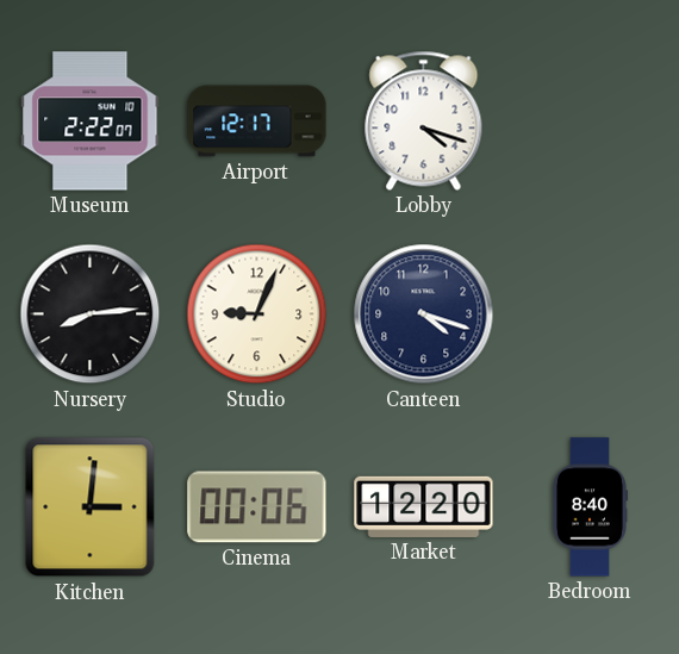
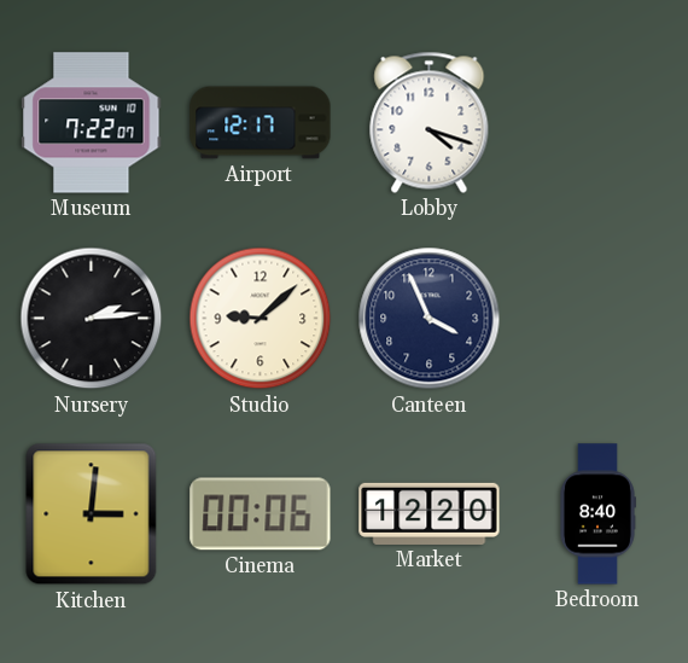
Museum: 2:22 -> 7:22 (92, 123)
Nursery: 8:14 -> 2:14 (92, 319)
Studio: 9:04 -> 9:08 (261, 319)
Canteen: 4:18 -> 3:56 (430, 319)
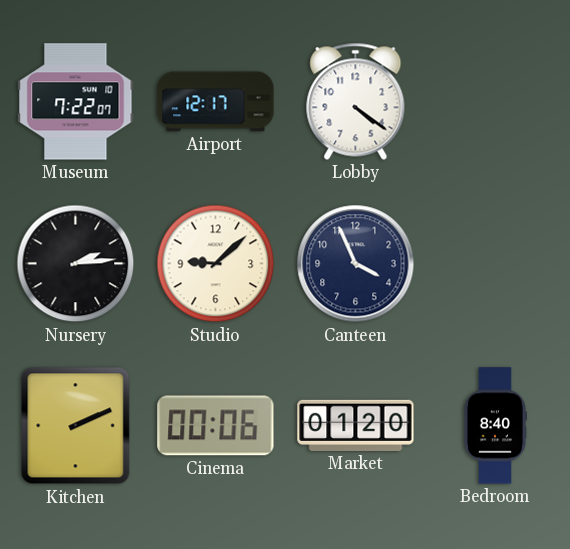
Lobby: 4:18 -> 4:21 (356, 101)
Kitchen: 3:01 -> 2:11 (76, 426)
Market: 12:20 -> 01:20 (356, 425)
